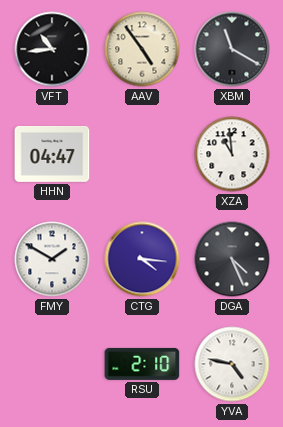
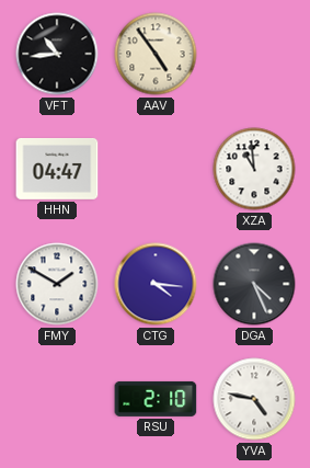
XBM: 11:20 -> none (232, 49)
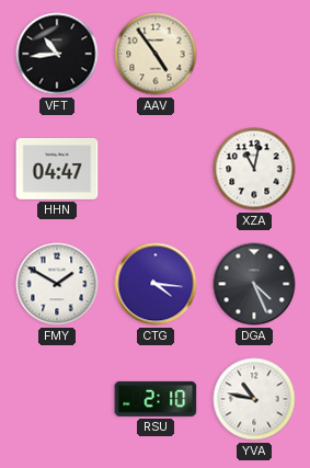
XZA: 10:59 -> 11:02 (254, 169)
YVA: 4:47 -> 10:47 (254, 399)
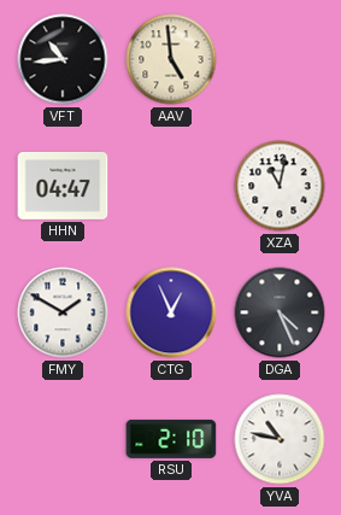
AAV: 4:54 -> 4:59 (171, 59)
CTG: 4:16 -> 12:56 (171, 312)
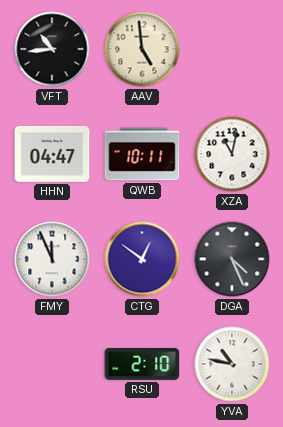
QWB: none -> 10:11 (142, 154)
FMY: 1:50 -> 11:56 (52, 259)
CTG: 12:56 -> 12:51 (142, 259)
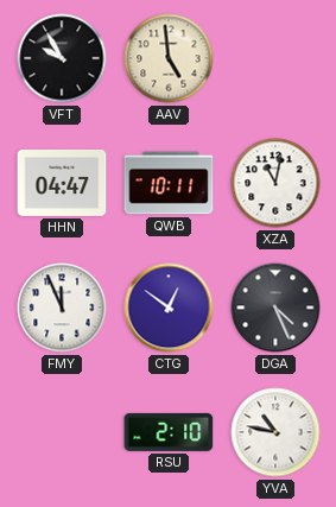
VFT: 10:44 -> 9:55 (62, 58)
